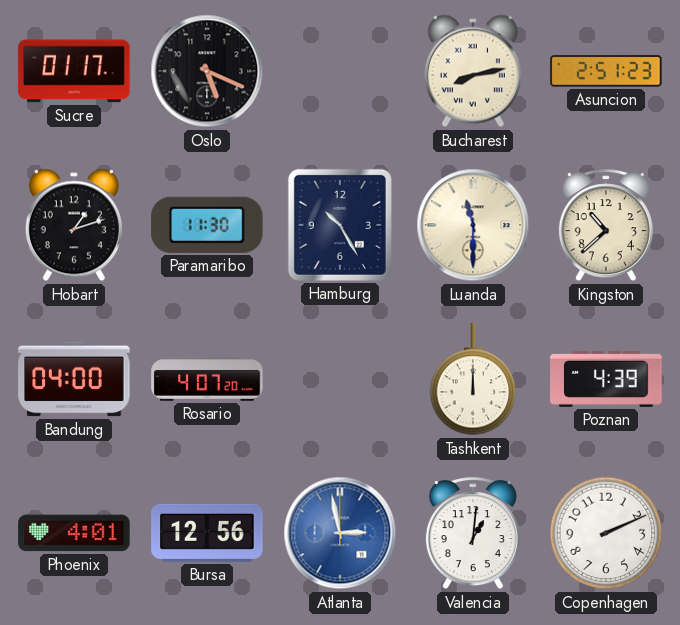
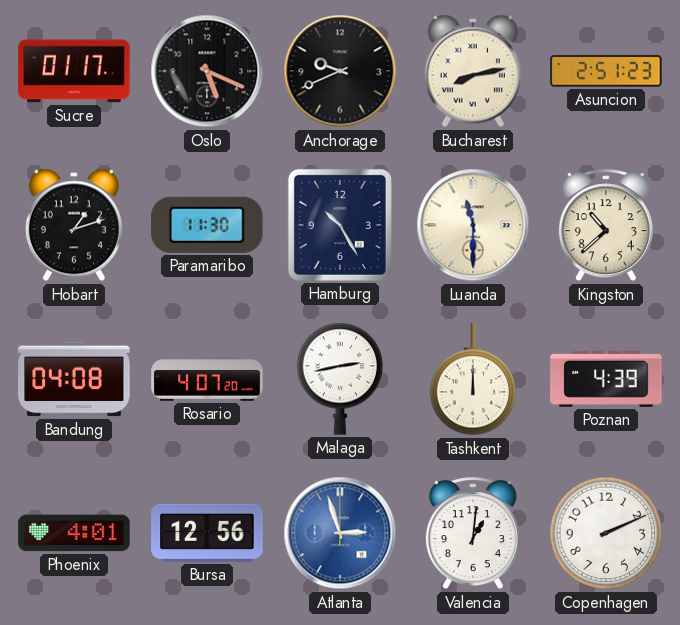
Anchorage: none -> 9:41 (340, 71)
Bandung: 04:00 -> 04:08 (74, 379)
Malaga: none -> 2:43 (340, 379)
Atlanta: 2:58 -> 2:57 (340, 533)
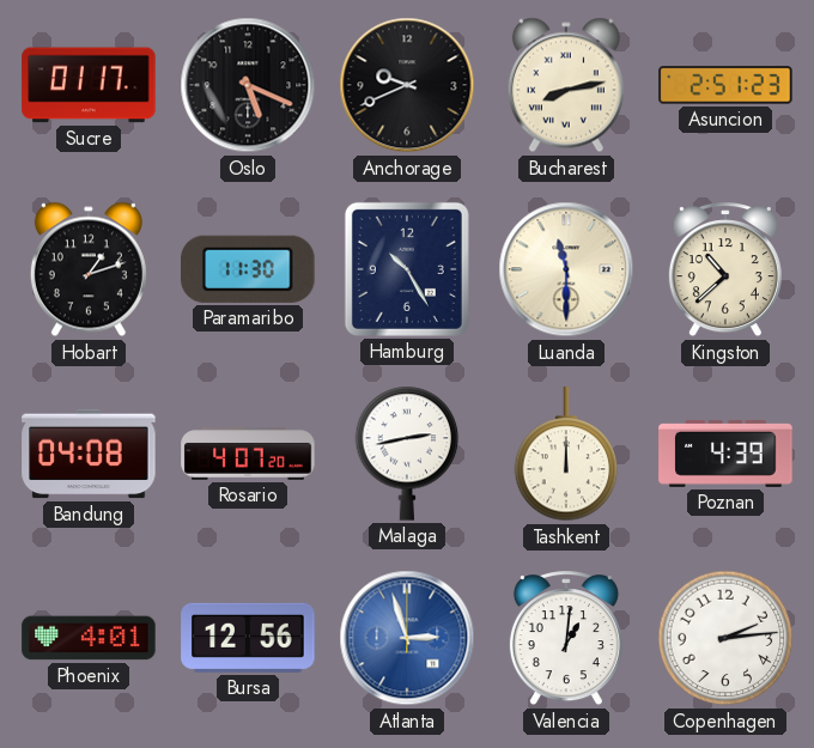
Copenhagen: 2:11 -> 2:14 (725, 638)
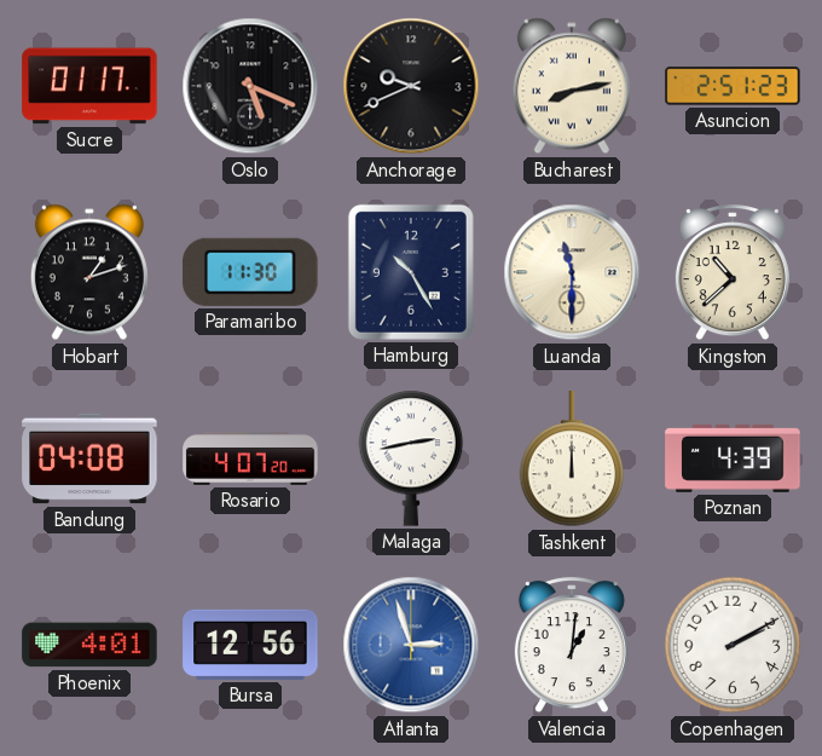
Copenhagen: 2:14 -> 2:10 (733, 645)
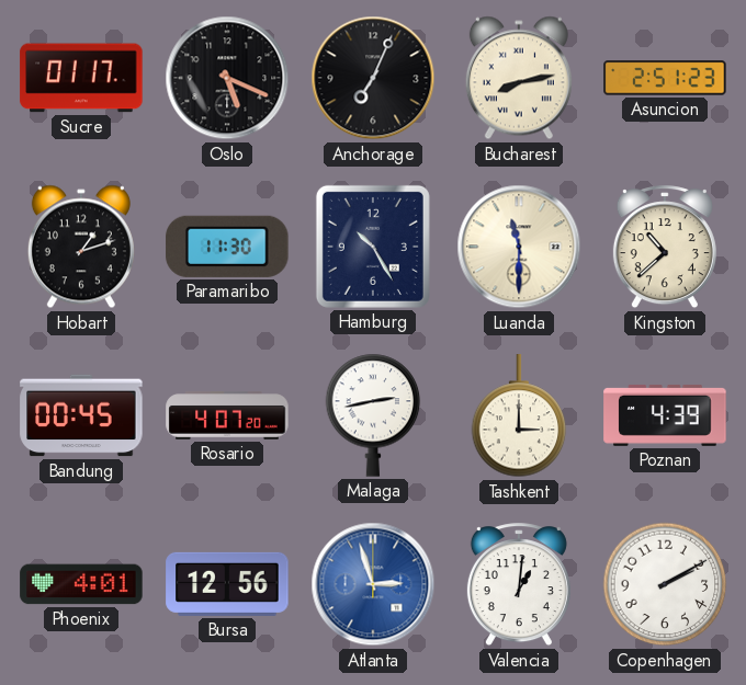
Anchorage: 9:41 -> 7:04 (373, 78)
Bandung: 04:08 -> 00:45 (81, 415)
Tashkent: 12:00 -> 3:00 (519, 416)
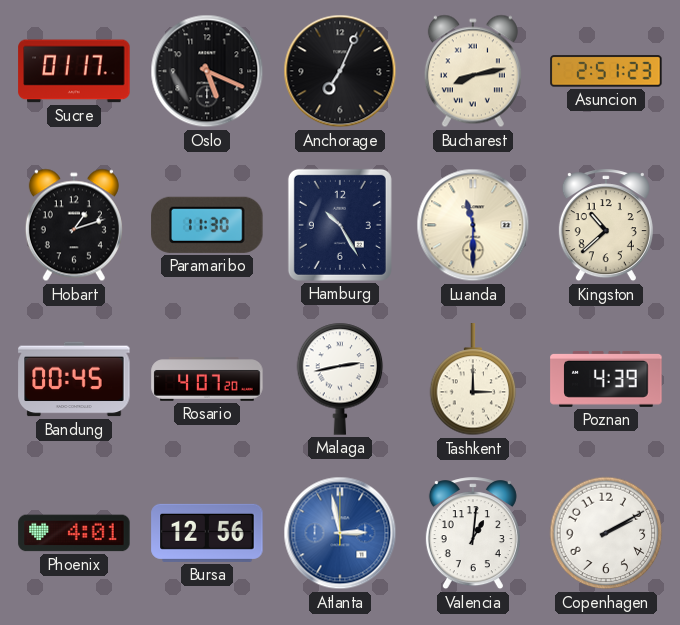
Atlanta: 2:57 -> 2:58 (340, 533)
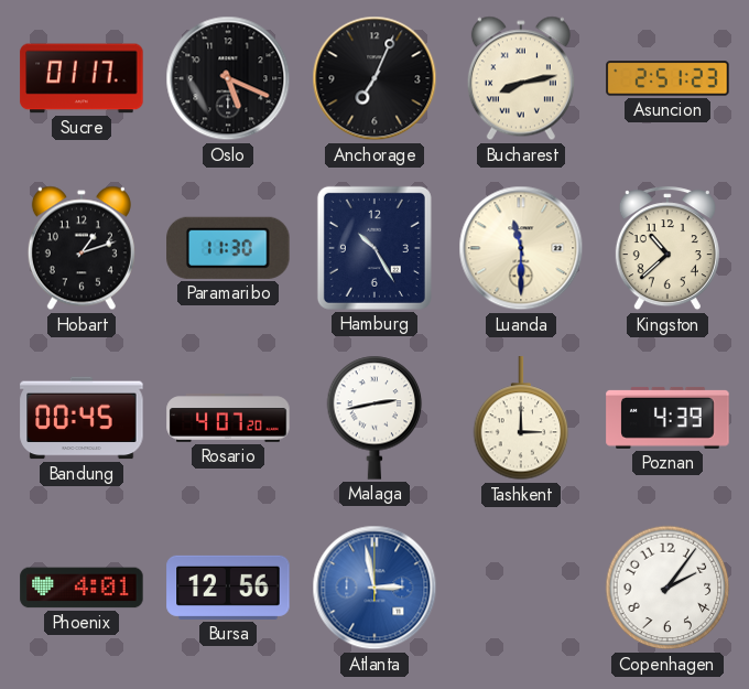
Valencia: 1:01 -> none (473, 534)
Copenhagen: 2:10 -> 2:06 (667, 588)
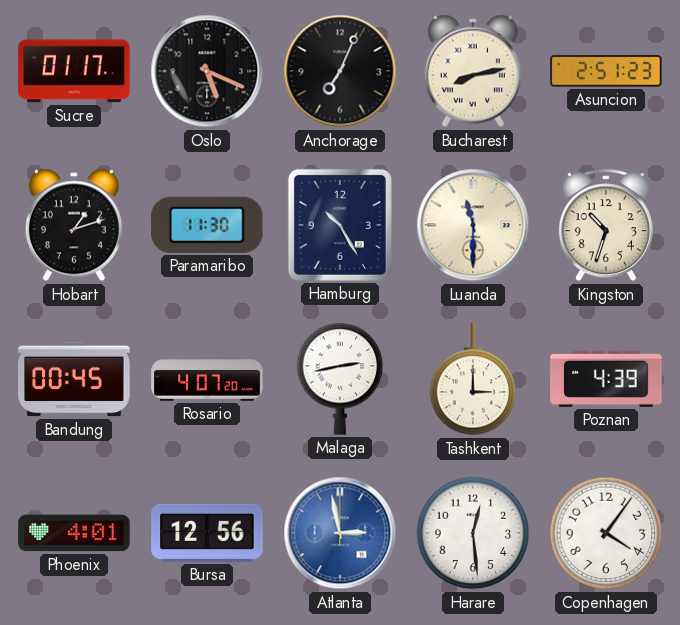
Kingston: 10:38 -> 10:33 (606, 226)
Harare: none -> 12:29 (473, 533)
Copenhagen: 2:06 -> 4:06 (606, 533)
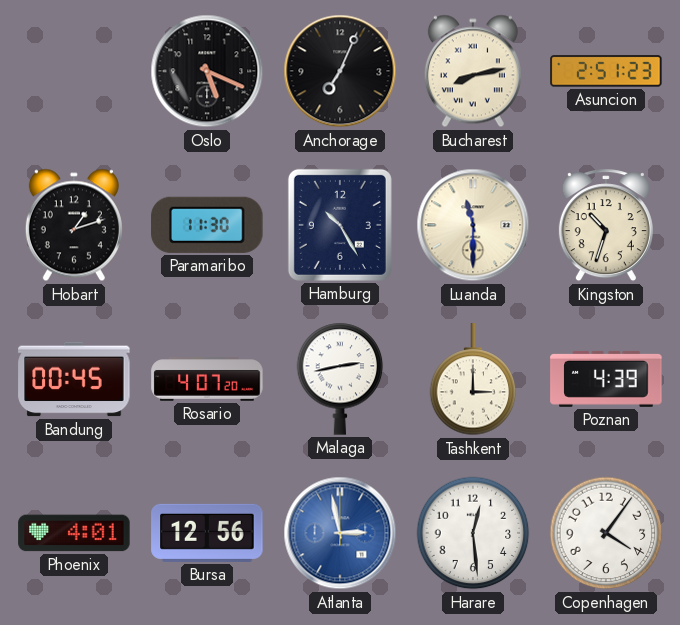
Sucre: 01:17 -> none (74, 71)
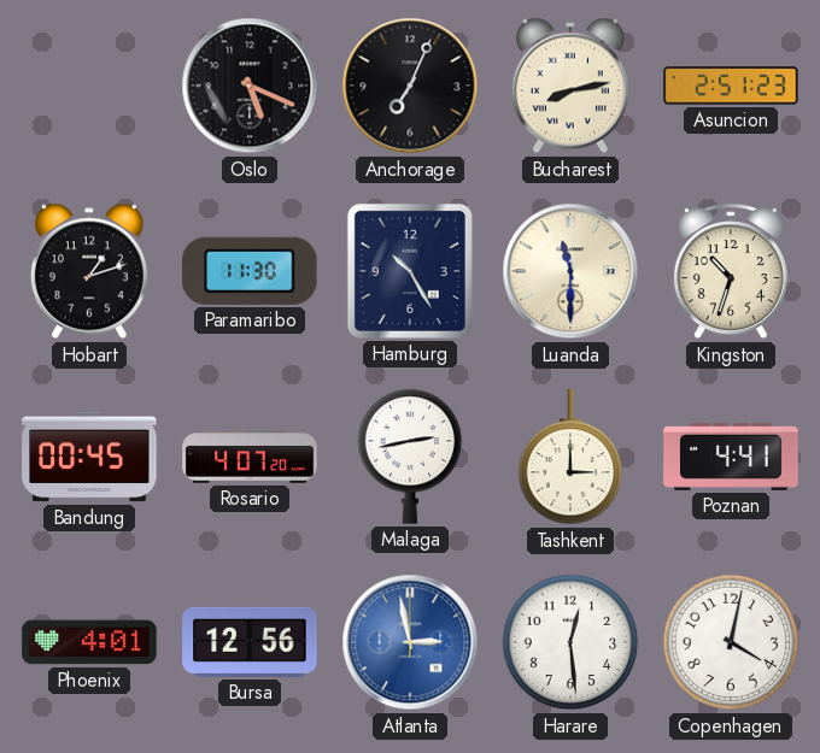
Poznan: 4:39 -> 4:41 (731, 457)
Copenhagen: 4:06 -> 4:02 (731, 642)
